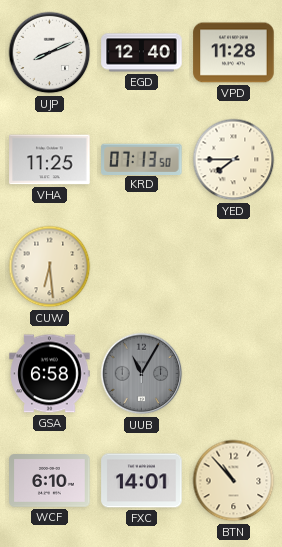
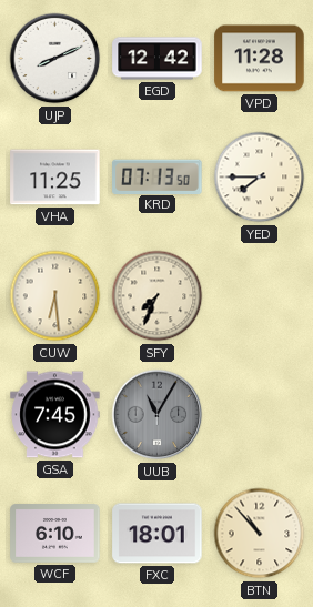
EGD: 12:40 -> 12:42 (158, 59)
SFY: none -> 7:34 (158, 296)
GSA: 6:58 -> 7:45 (55, 415)
FXC: 14:01 -> 18:01 (158, 534)
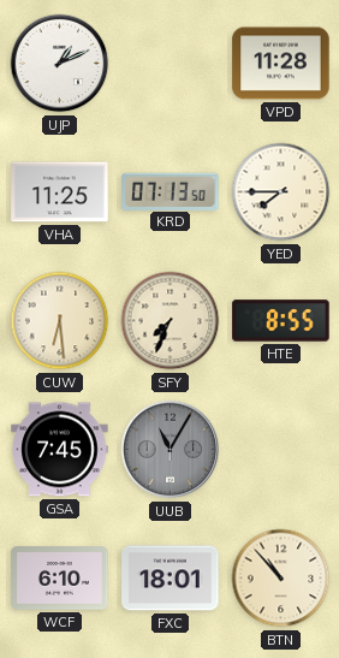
UJP: 8:11 -> 1:11 (60, 64)
EGD: 12:42 -> none (158, 59)
HTE: none -> 8:55 (281, 321)
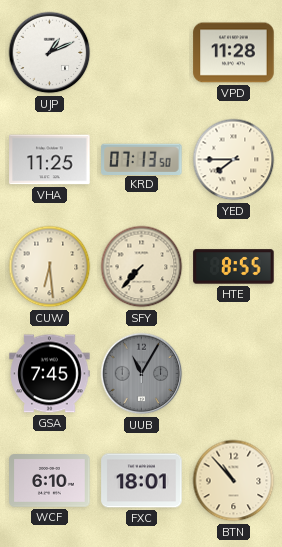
SFY: 7:34 -> 7:37 (142, 267)
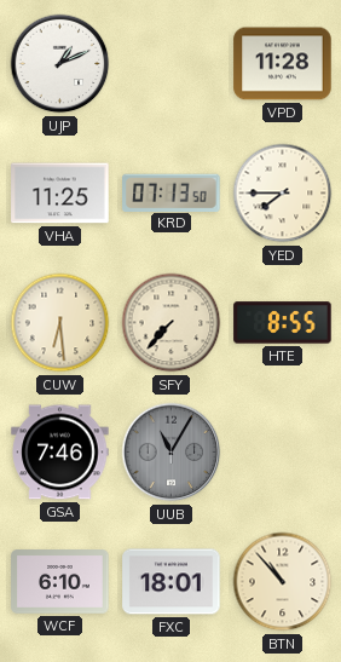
GSA: 7:45 -> 7:46 (60, 453)
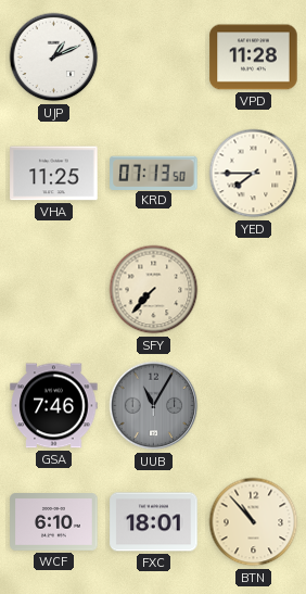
CUW: 6:29 -> none (60, 323)
HTE: 8:55 -> none (283, 323)
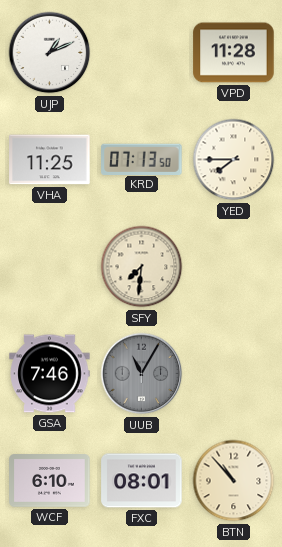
SFY: 7:37 -> 7:31 (142, 267)
FXC: 18:01 -> 08:01 (142, 481)
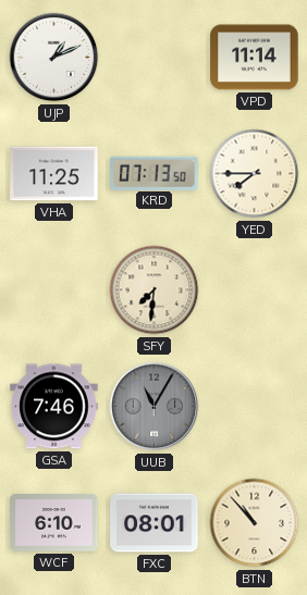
VPD: 11:28 -> 11:14 (255, 58)
